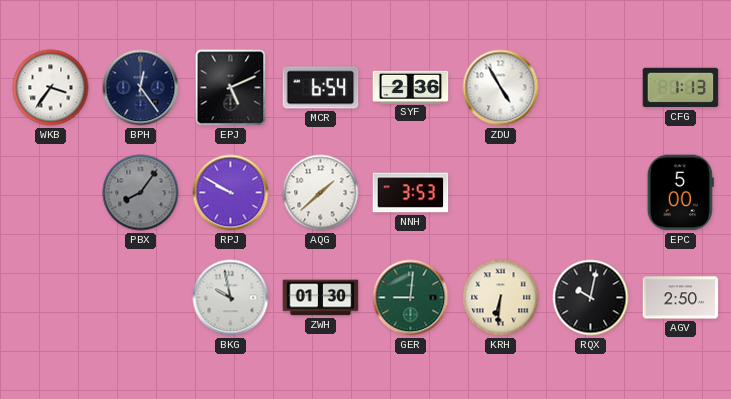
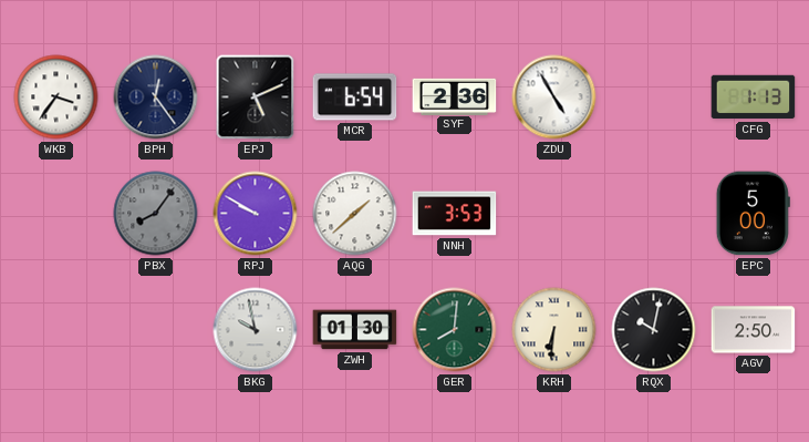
GER: 9:01 -> 8:01 (455, 330)
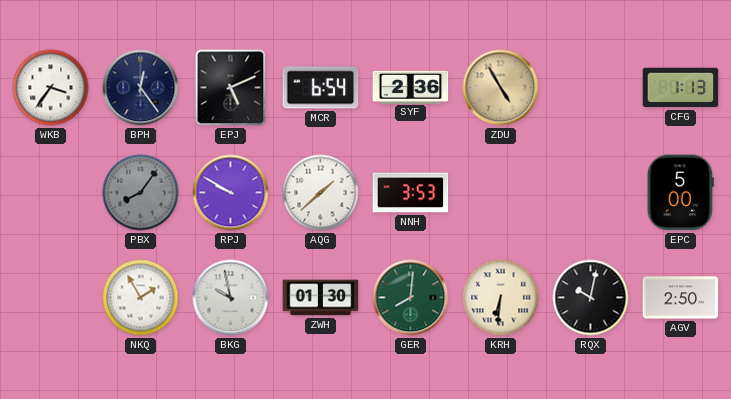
ZDU dial: white -> champagne (501, 88)
NKQ: none -> 1:55 (141, 298)
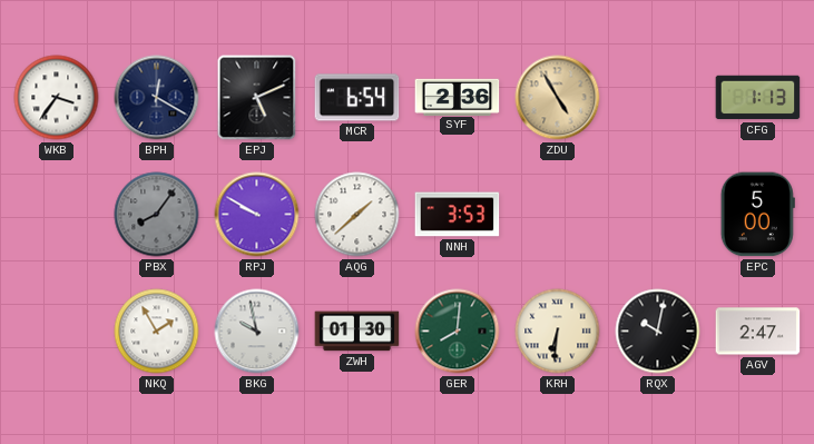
BPH: 12:24 -> 12:20 (157, 98)
AGV: 2:50 -> 2:47 (758, 332)
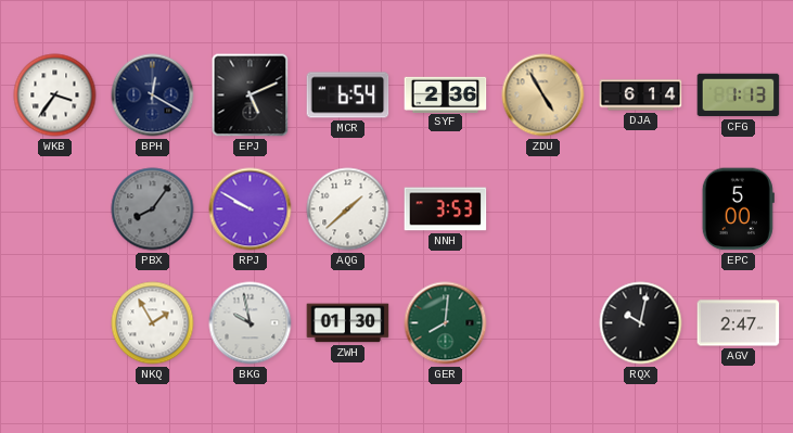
DJA: none -> 6:14 (641, 95)
KRH: 6:31 -> none (558, 332)
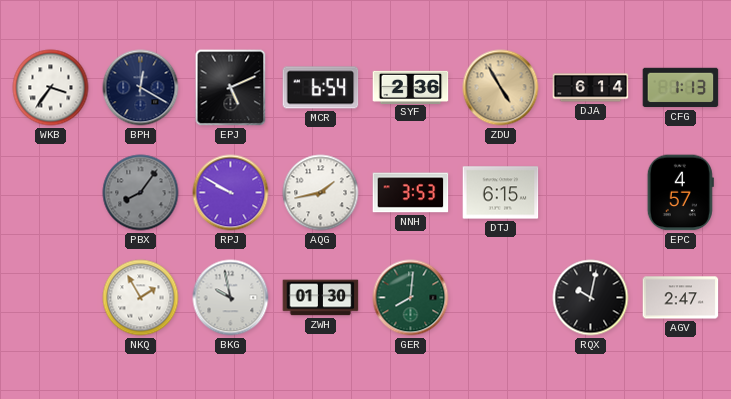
AQG: 1:38 -> 1:43 (321, 193)
DTJ: none -> 6:15 (501, 193)
EPC: 5:00 -> 4:57 (680, 193)
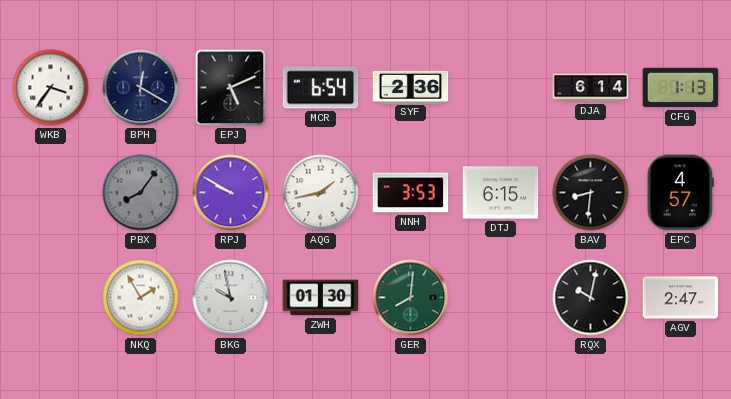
ZDU: 4:55 -> none (501, 88)
BAV: none -> 8:31 (591, 193)
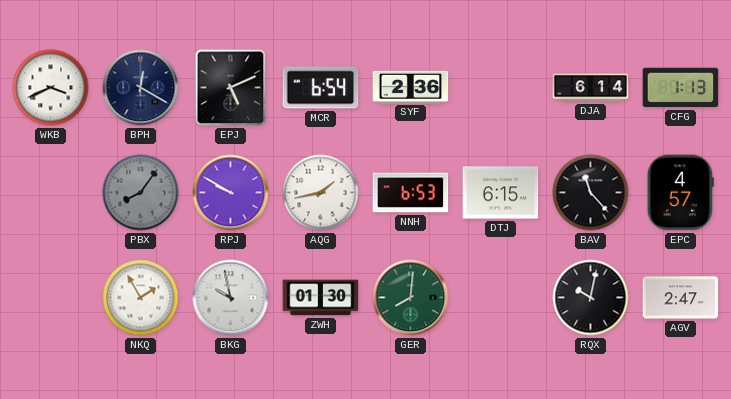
WKB: 3:36 -> 3:41 (51, 88)
NNH: 3:53 -> 6:53 (411, 193)
BAV: 8:31 -> 11:23 (591, 193)
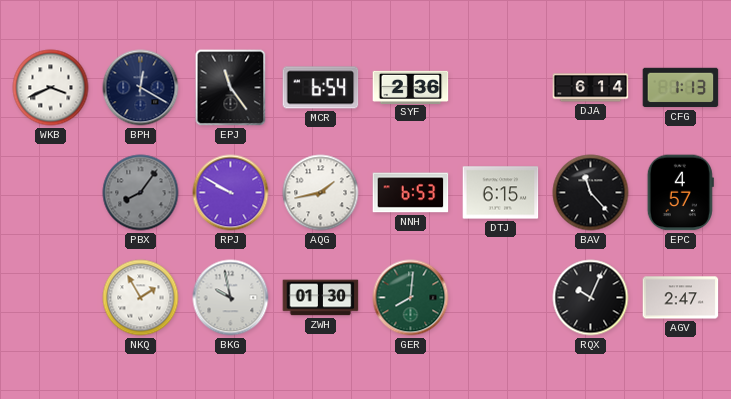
EPJ: 5:11 -> 11:24 (231, 88)
RQX: 10:02 -> 10:04 (591, 298)
